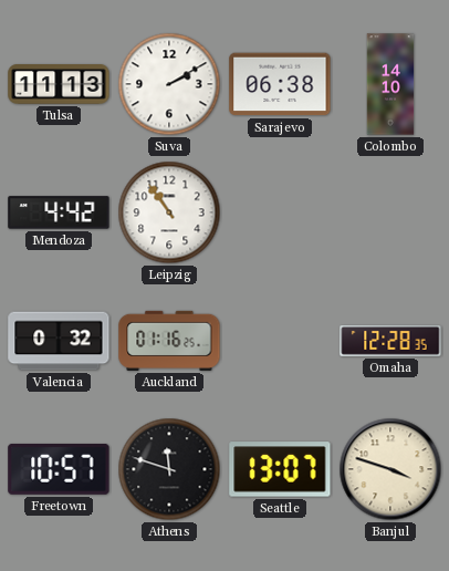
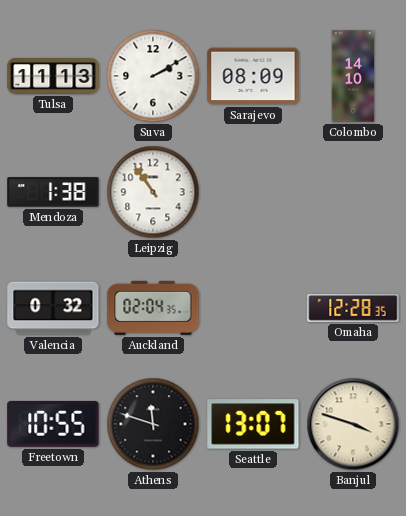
Sarajevo: 06:38 -> 08:09 (253, 76)
Mendoza: 4:42 -> 1:38 (53, 192)
Auckland: 01:16 -> 02:04 (153, 308)
Freetown: 10:57 -> 10:55 (53, 424)
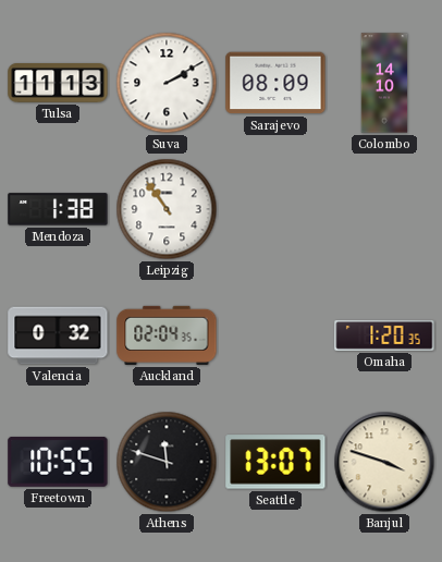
Omaha: 12:28 -> 1:20 (384, 337)
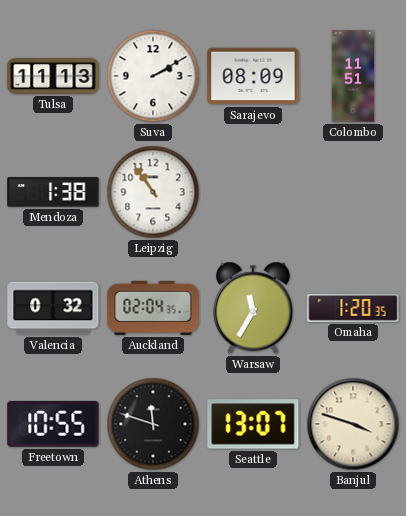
Colombo: 14:10 -> 11:51 (353, 76)
Warsaw: none -> 11:35 (254, 308)
